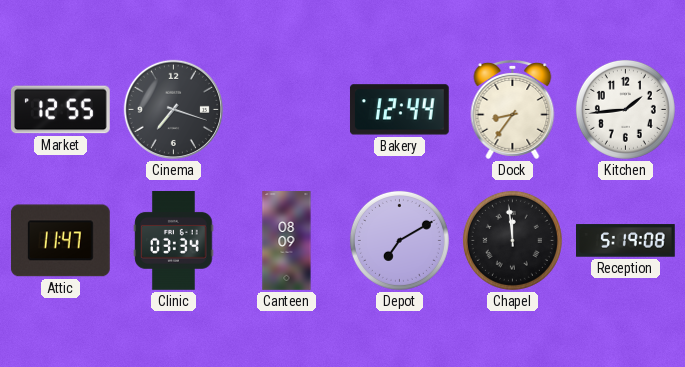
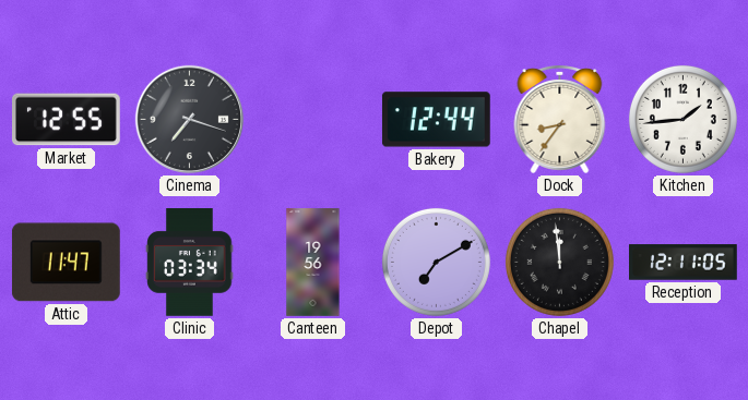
Canteen: 08:09 -> 19:56 (313, 263)
Reception: 5:19 -> 12:11 (684, 263)
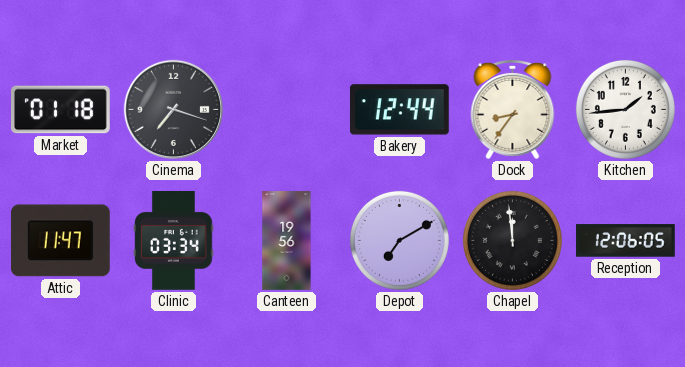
Market: 12:55 -> 01:18 (61, 110)
Reception: 12:11 -> 12:06 (626, 241)
